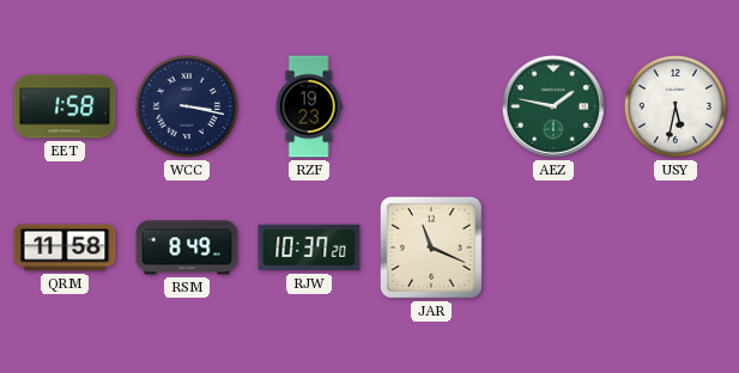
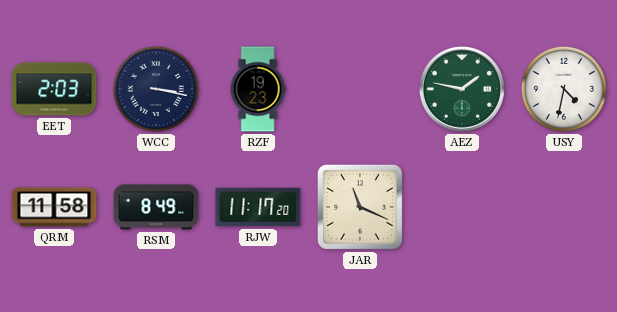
EET: 1:58 -> 2:03 (54, 89)
USY: 5:32 -> 4:32 (564, 89)
RJW: 10:37 -> 11:17 (258, 207)
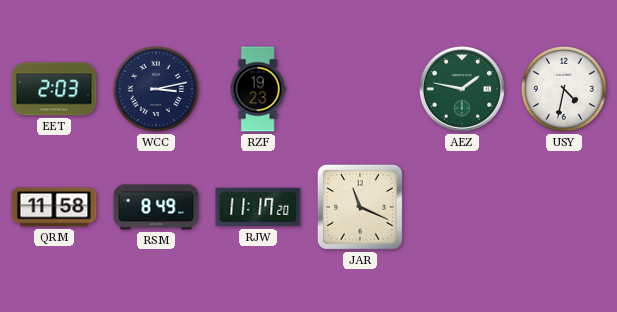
WCC: 3:17 -> 3:13 (156, 89)
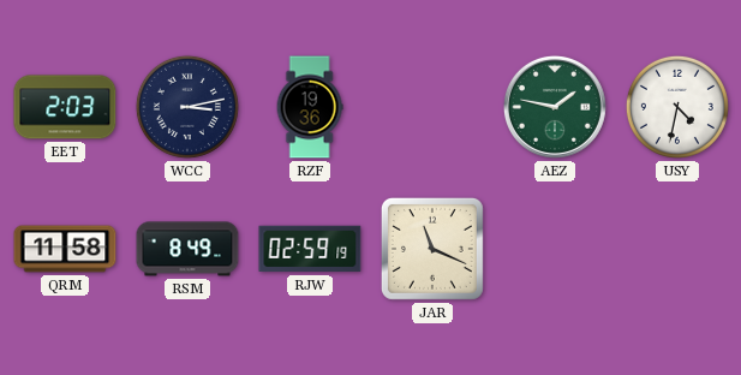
RZF: 19:23 -> 19:36 (310, 107)
RJW: 11:17 -> 02:59 (310, 249)
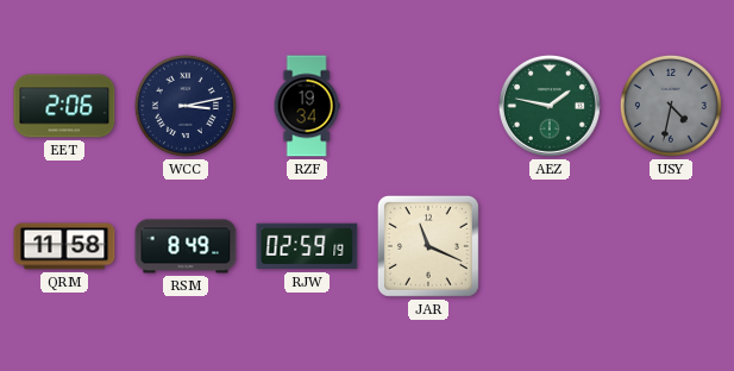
EET: 2:03 -> 2:06 (64, 106)
RZF: 19:36 -> 19:34 (307, 106)
USY dial: white -> grey (671, 106)
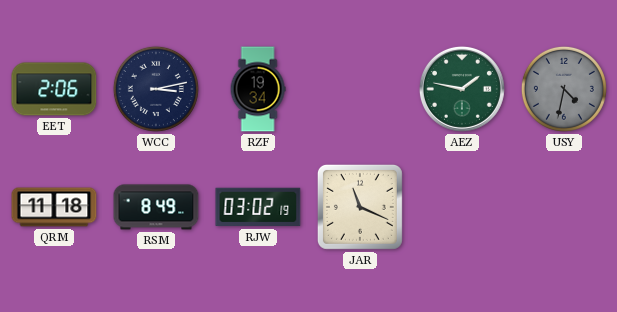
QRM: 11:58 -> 11:18 (54, 207)
RJW: 02:59 -> 03:02 (258, 207)
